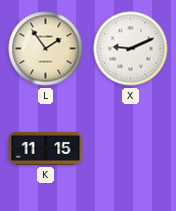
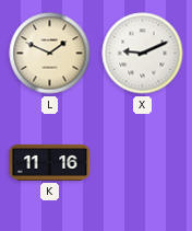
L: 1:54 -> 1:49 (50, 54)
K: 11:15 -> 11:16 (50, 162)
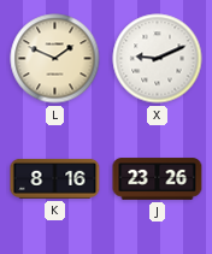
K: 11:16 -> 8:16 (55, 178)
J: none -> 23:26 (158, 179)
